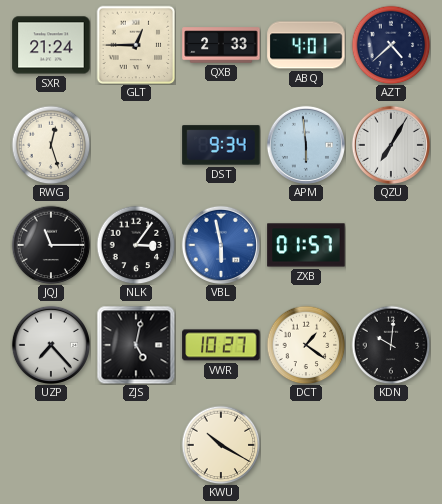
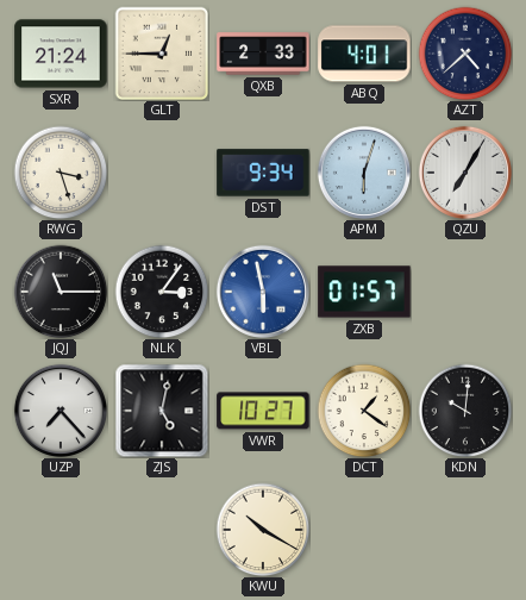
RWG: 12:27 -> 3:27 (61, 173)
APM: 5:59 -> 6:03 (364, 173)
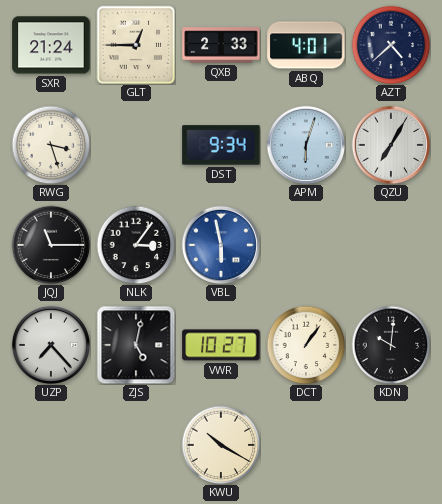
ZXB: 01:57 -> none (364, 292)
DCT: 1:21 -> 1:06 (306, 345)
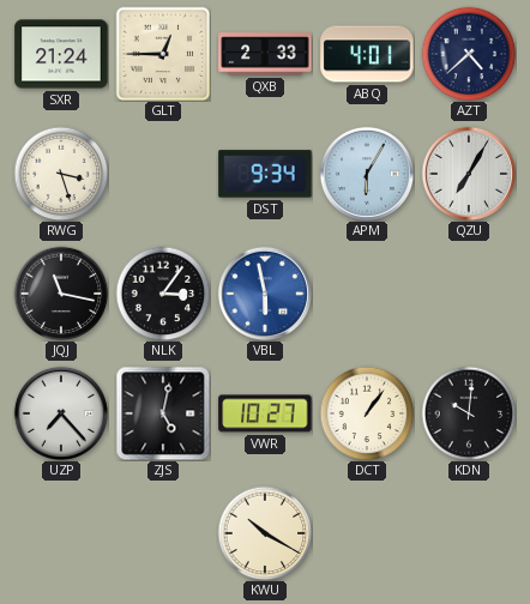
APM: 6:03 -> 6:05 (367, 174)
JQJ: 11:15 -> 11:17 (61, 294)
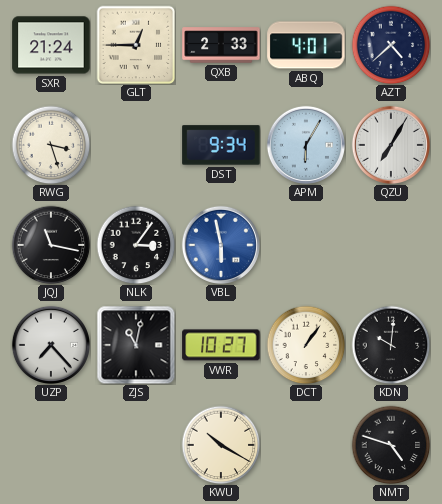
ZJS: 5:02 -> 11:02 (136, 345)
NMT: none -> 4:48 (391, 445)
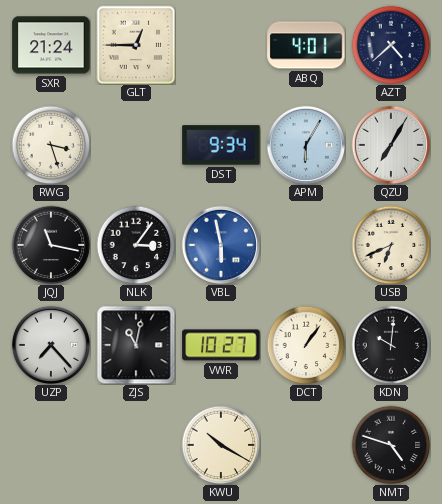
QXB: 2:33 -> none (221, 45)
USB: none -> 6:41 (391, 245)
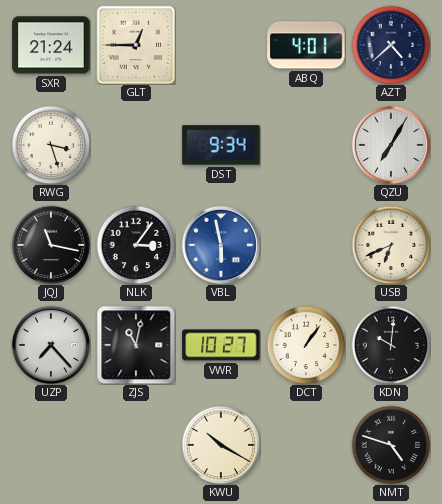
APM: 6:05 -> none (306, 145)
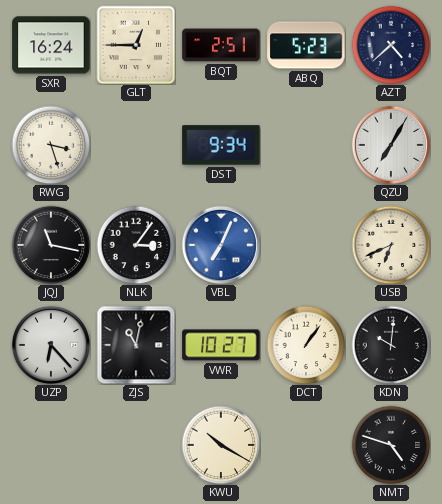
SXR: 21:24 -> 16:24 (51, 45)
BQT: none -> 2:51 (221, 45)
ABQ: 4:01 -> 5:23 (306, 45)
VBL: 5:58 -> 7:04 (221, 245)
UZP: 7:23 -> 6:23 (51, 345)
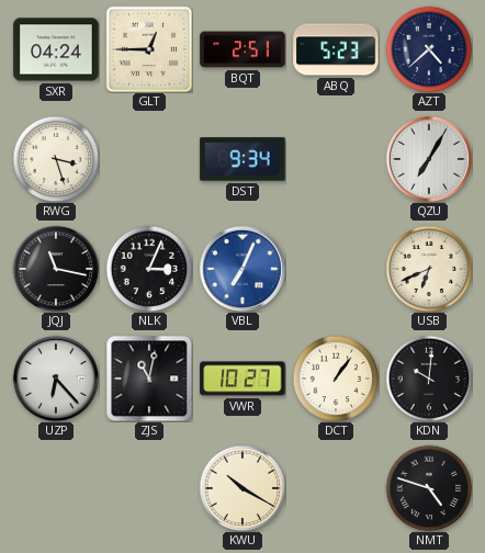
SXR: 16:24 -> 04:24 (56, 49)
NLK: 3:06 -> 3:04 (149, 269)
